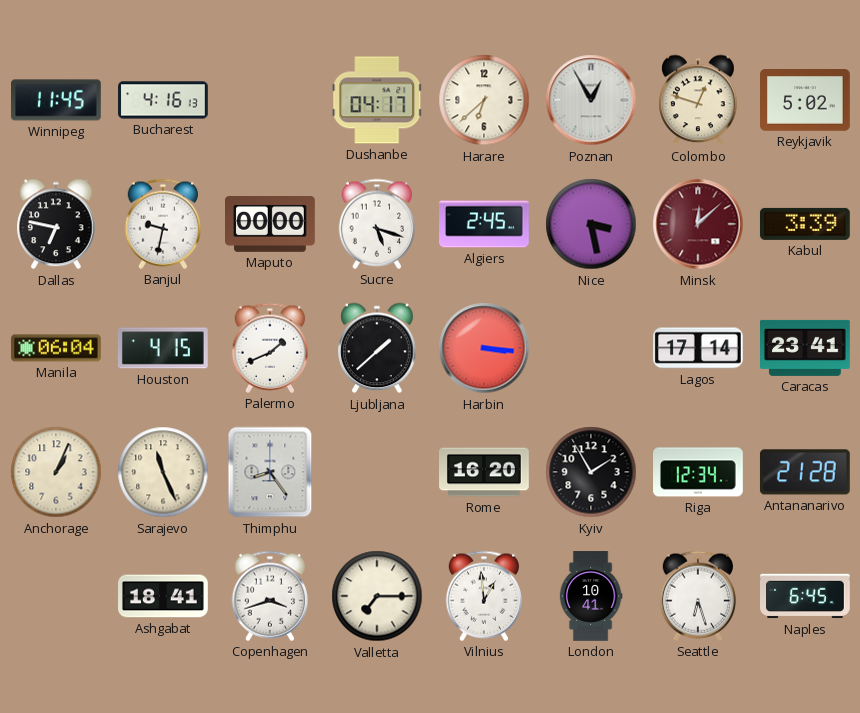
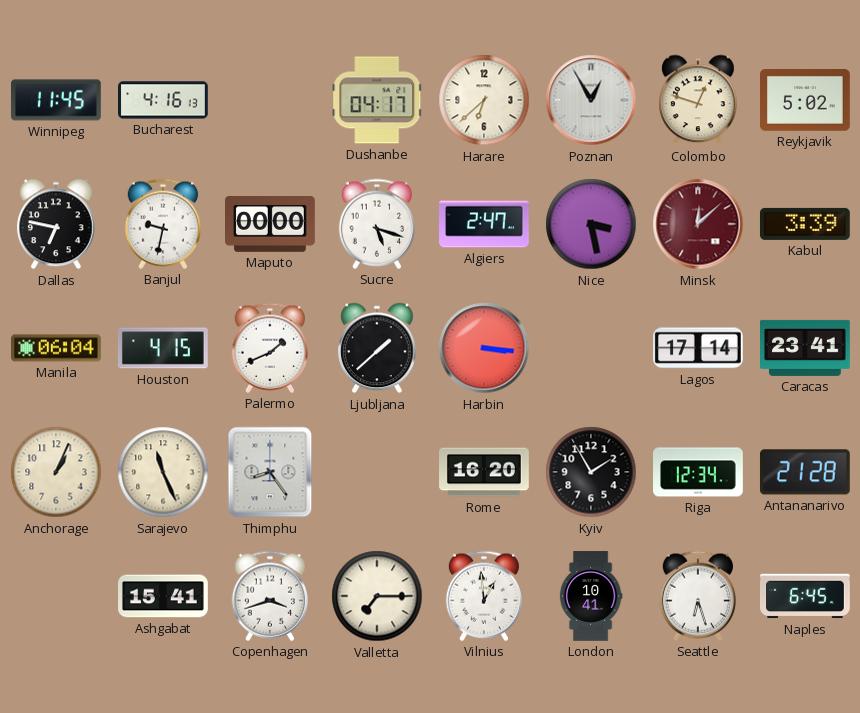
Algiers: 2:45 -> 2:47 (484, 224)
Ashgabat: 18:41 -> 15:41 (163, 596)
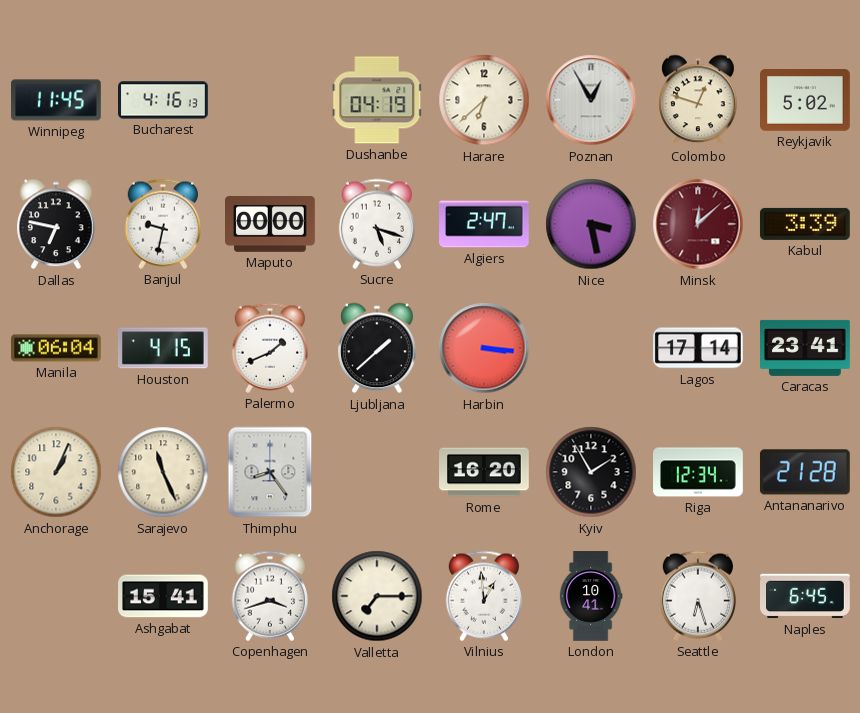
Dushanbe: 04:17 -> 04:19 (377, 100)
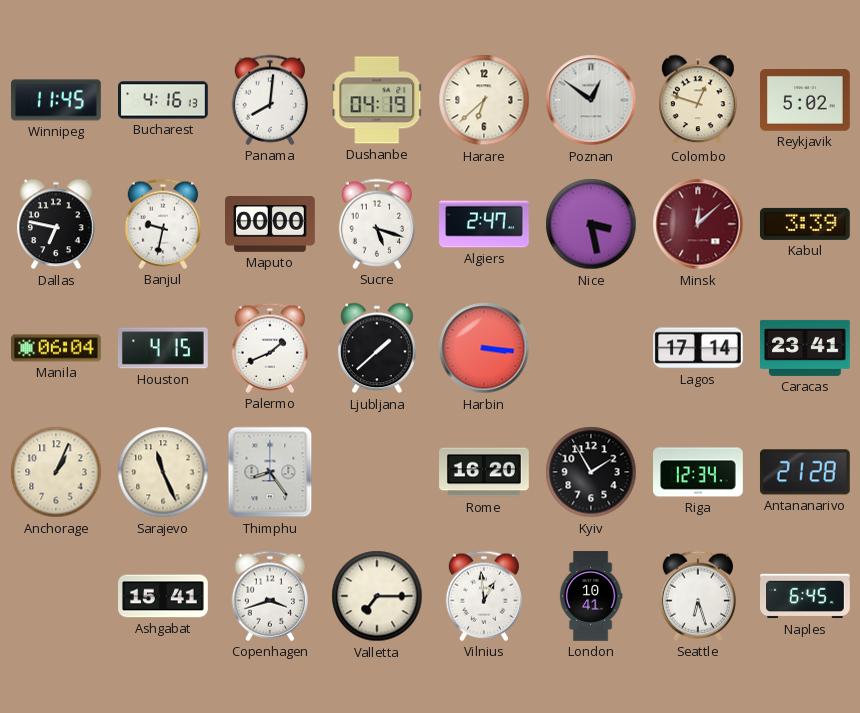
Panama: none -> 8:01 (269, 100)
Poznan: 12:55 -> 12:51 (591, 100)
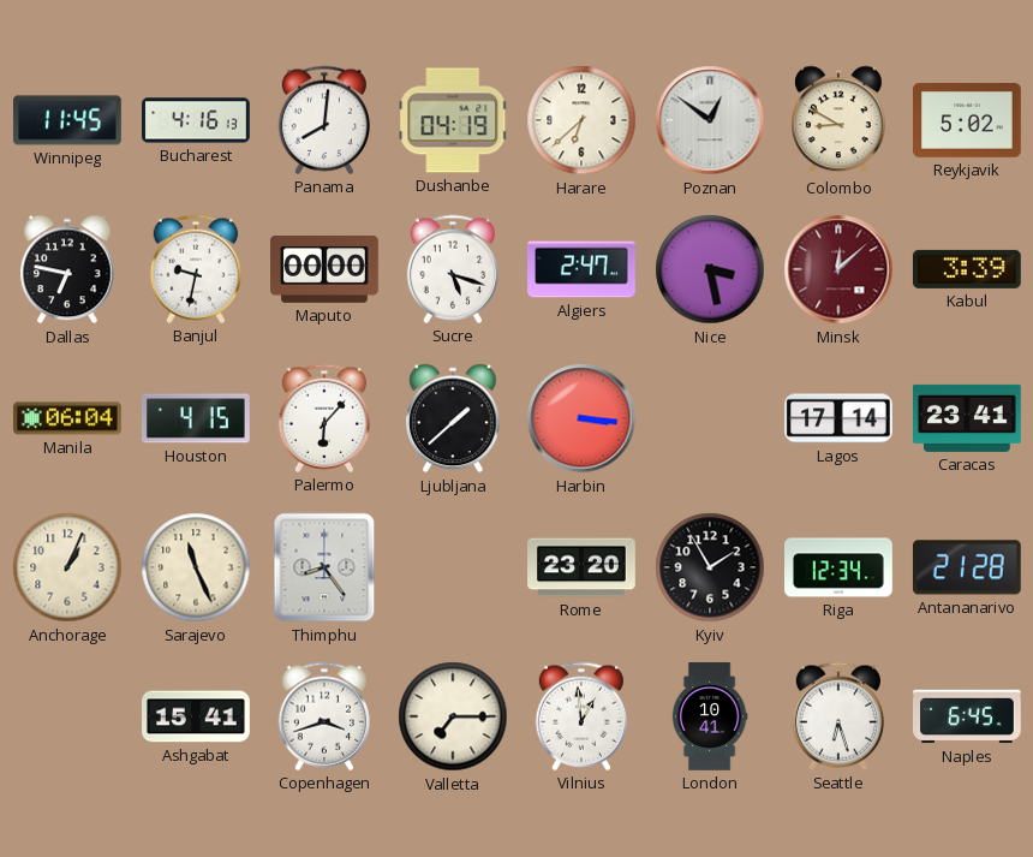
Colombo: 12:48 -> 8:50 (838, 120)
Palermo: 1:41 -> 6:07 (323, 418)
Rome: 16:20 -> 23:20 (581, 567)
